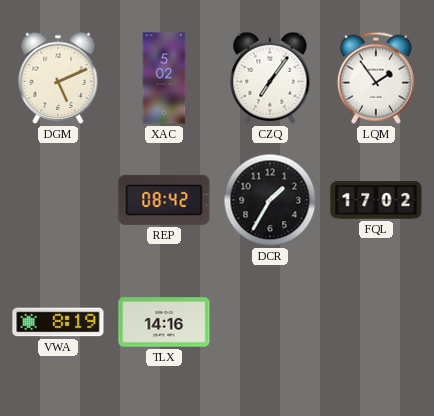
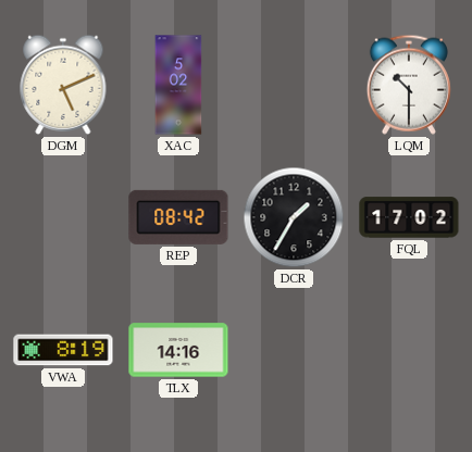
CZQ: 7:06 -> none (270, 78)
LQM: 1:54 -> 10:30 (409, 85)
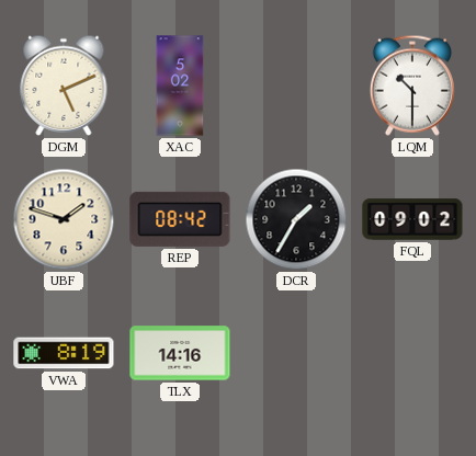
UBF: none -> 1:48 (64, 219)
FQL: 17:02 -> 09:02 (412, 219)
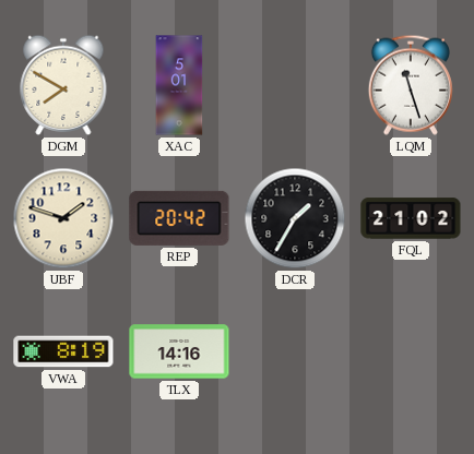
DGM: 5:11 -> 7:50 (63, 85)
XAC: 5:02 -> 5:01 (179, 85)
LQM: 10:30 -> 11:27 (411, 85)
REP: 08:42 -> 20:42 (179, 218)
FQL: 09:02 -> 21:02 (411, 218)
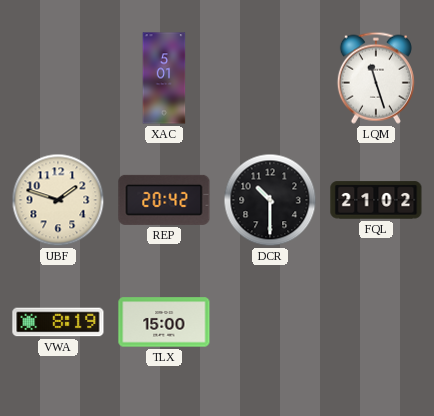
DGM: 7:50 -> none (63, 85)
DCR: 1:35 -> 10:30 (270, 200)
TLX: 14:16 -> 15:00 (164, 322)
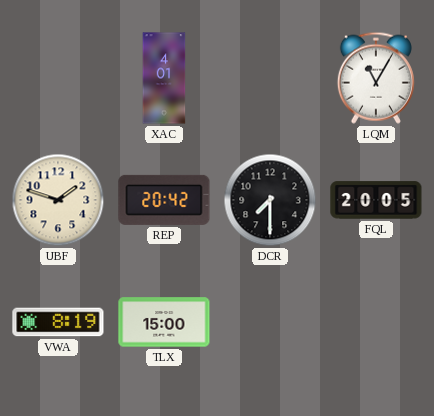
XAC: 5:01 -> 4:01 (164, 78)
LQM: 11:27 -> 11:05 (376, 78)
DCR: 10:30 -> 7:30 (270, 200)
FQL: 21:02 -> 20:05 (376, 200)
